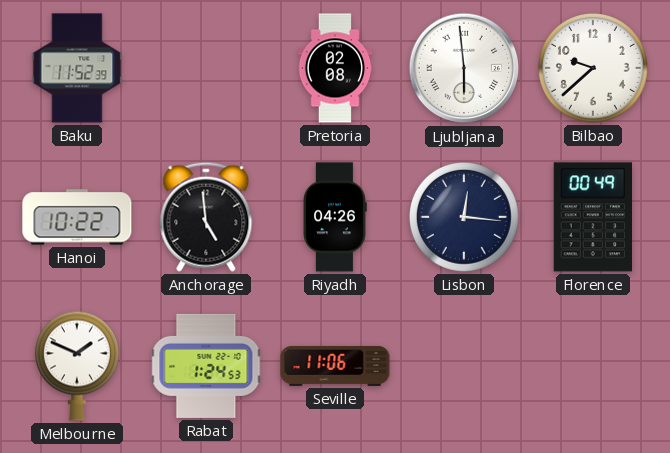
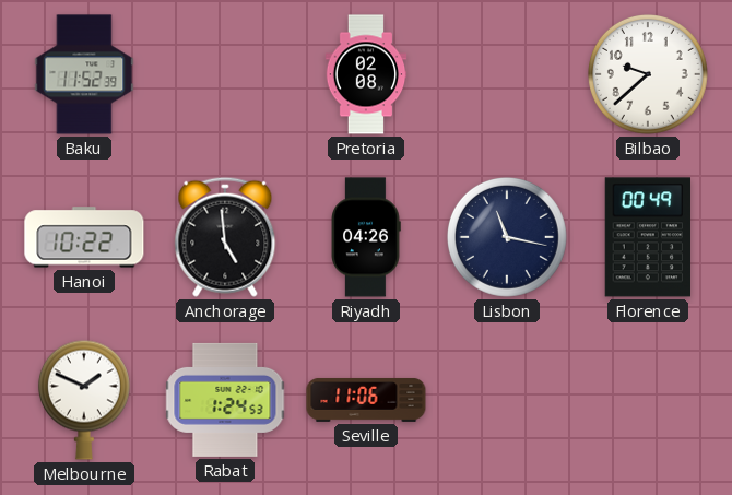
Ljubljana: 5:59 -> none (464, 68)
Lisbon: 12:16 -> 11:17 (507, 237)
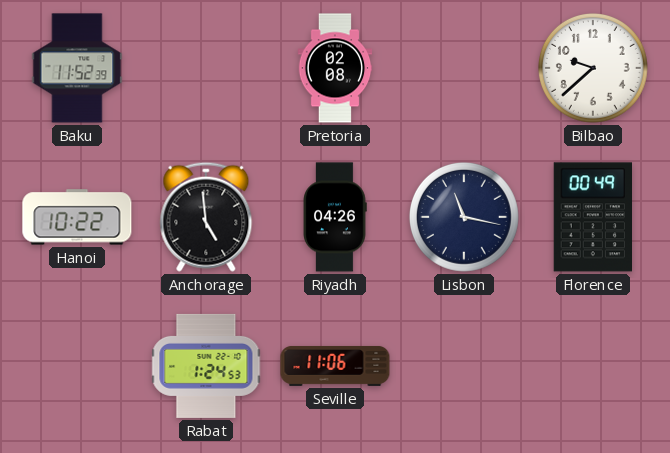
Melbourne: 1:49 -> none (84, 400)
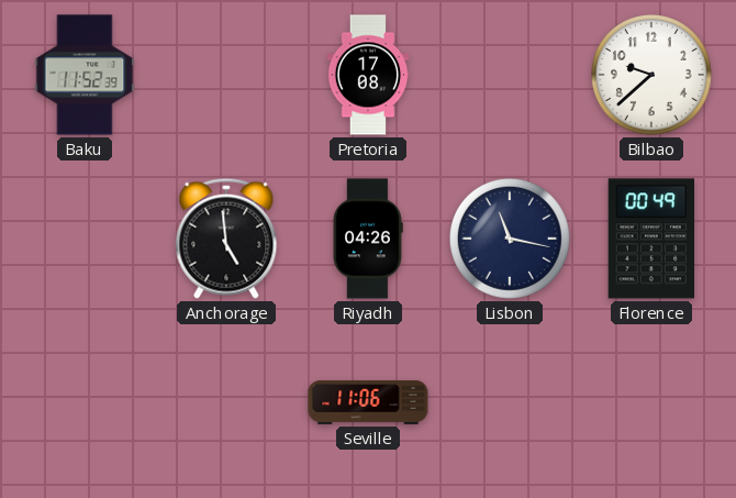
Pretoria: 02:08 -> 17:08 (368, 75)
Hanoi: 10:22 -> none (77, 217)
Rabat: 1:24 -> none (206, 366)
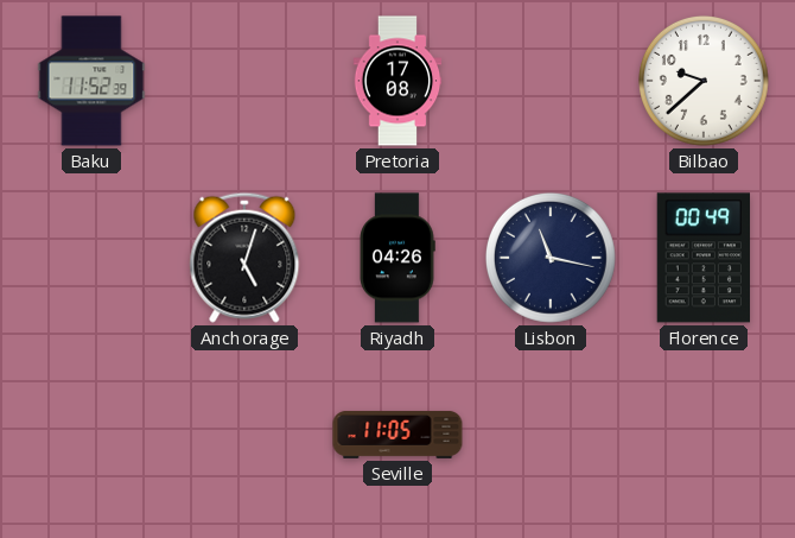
Anchorage: 4:59 -> 5:03 (244, 258)
Seville: 11:06 -> 11:05 (397, 435)
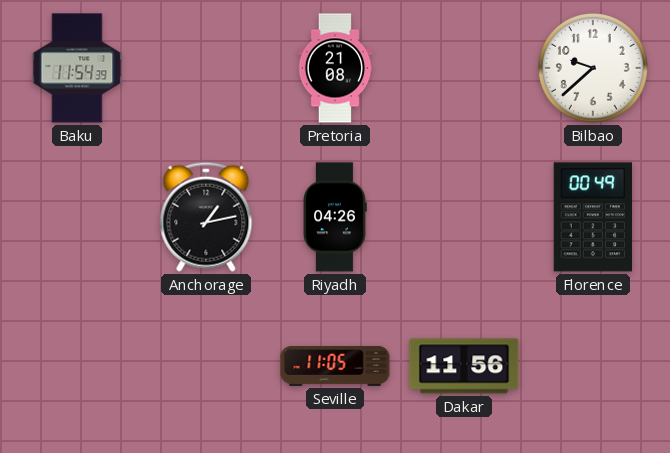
Baku: 11:52 -> 11:54 (77, 68)
Pretoria: 17:08 -> 21:08 (335, 68)
Anchorage: 5:03 -> 1:13 (206, 217)
Lisbon: 11:17 -> none (551, 258)
Dakar: none -> 11:56 (464, 366)
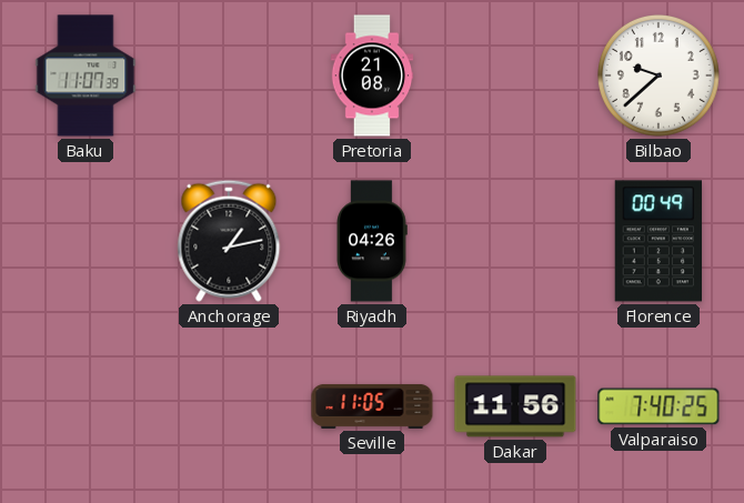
Baku: 11:54 -> 11:07 (86, 76)
Valparaiso: none -> 7:40 (658, 406)
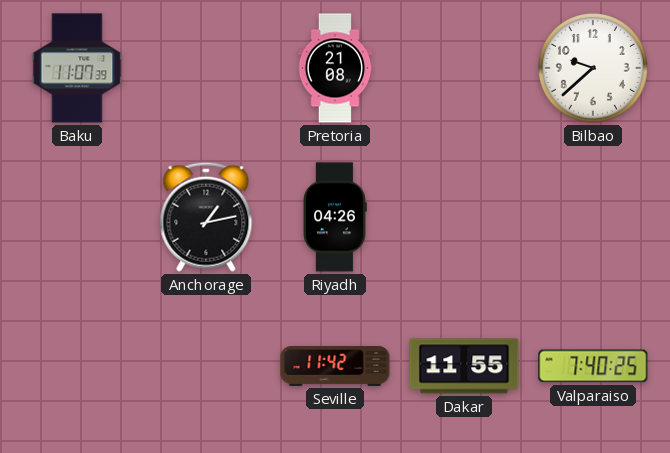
Florence: 00:49 -> none (657, 241)
Seville: 11:05 -> 11:42 (335, 366)
Dakar: 11:56 -> 11:55 (464, 366)
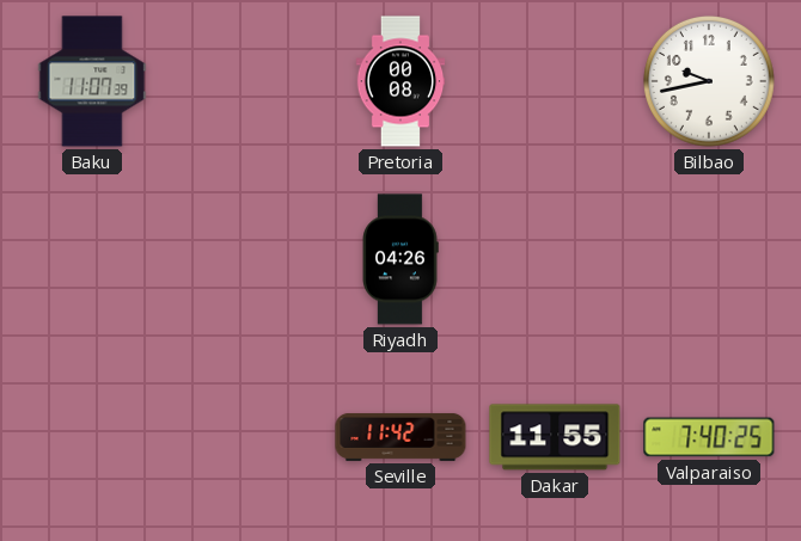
Pretoria: 21:08 -> 00:08 (400, 81)
Bilbao: 9:38 -> 9:43 (709, 81)
Anchorage: 1:13 -> none (206, 217)
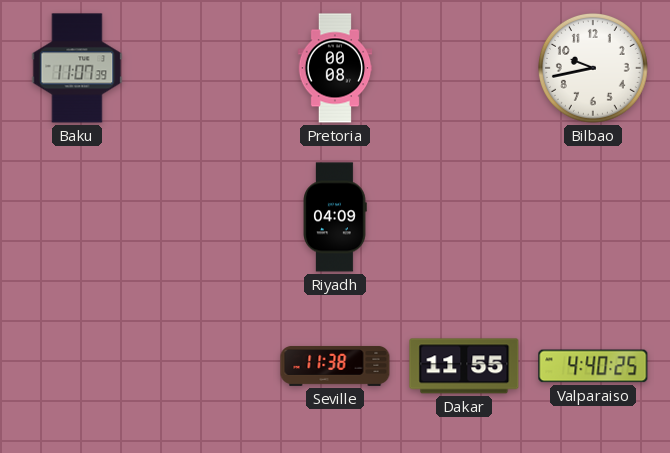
Riyadh: 04:26 -> 04:09 (335, 217)
Seville: 11:42 -> 11:38 (335, 366)
Valparaiso: 7:40 -> 4:40 (593, 366)
